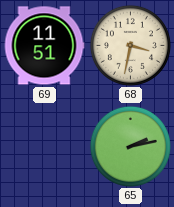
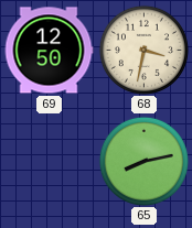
69: 11:51 -> 12:50 (49, 51)
65: 2:13 -> 8:13 (143, 161)
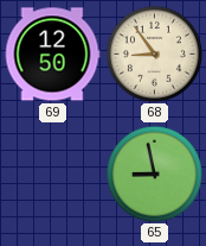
68: 3:32 -> 8:54 (154, 53)
65: 8:13 -> 8:58 (154, 174)
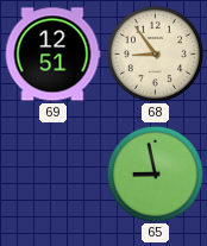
69: 12:50 -> 12:51 (52, 55)
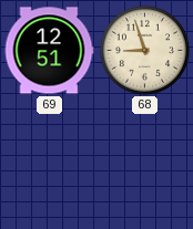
68: 8:54 -> 8:57 (144, 50)
65: 8:58 -> none (155, 174)
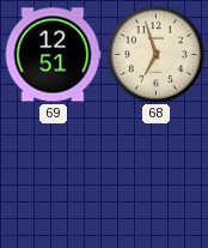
68: 8:57 -> 6:57 (155, 54)
